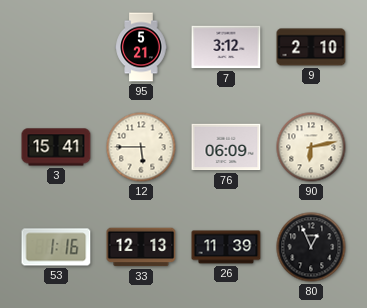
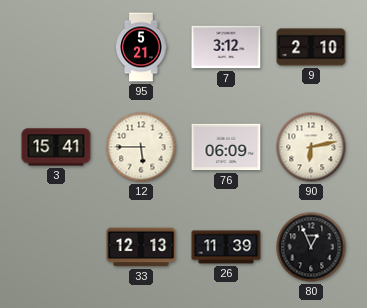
53: 1:16 -> none (56, 247)
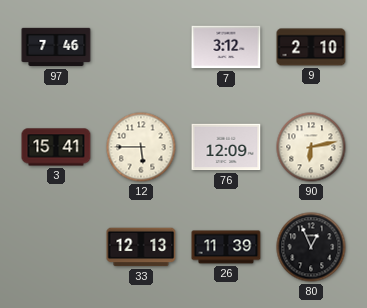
97: none -> 7:46 (56, 47)
95: 5:21 -> none (141, 47)
76: 06:09 -> 12:09 (226, 147)
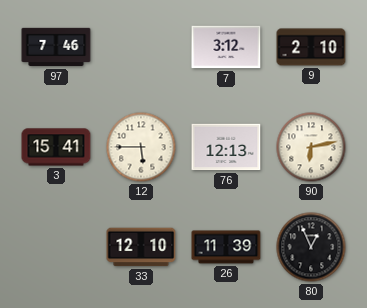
76: 12:09 -> 12:13 (226, 147)
33: 12:13 -> 12:10 (141, 247)
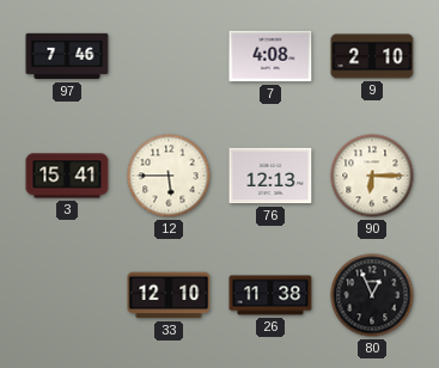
7: 3:12 -> 4:08 (270, 56)
90: 6:13 -> 6:15 (372, 176)
26: 11:39 -> 11:38 (270, 295)
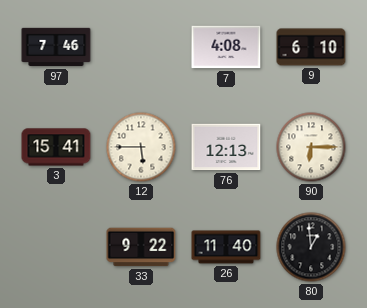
9: 2:10 -> 6:10 (311, 47)
33: 12:10 -> 9:22 (141, 247)
26: 11:38 -> 11:40 (226, 247)
80: 12:56 -> 12:59 (311, 247)
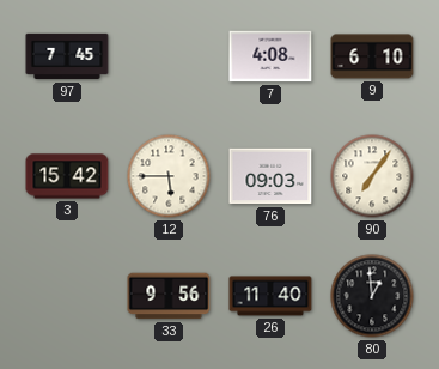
97: 7:46 -> 7:45 (67, 56)
3: 15:41 -> 15:42 (67, 176)
76: 12:13 -> 09:03 (270, 176)
90: 6:15 -> 7:06 (372, 176)
33: 9:22 -> 9:56 (169, 296)
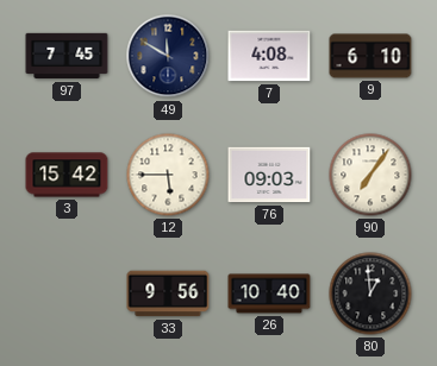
49: none -> 11:50 (168, 56)
26: 11:40 -> 10:40 (269, 294)
